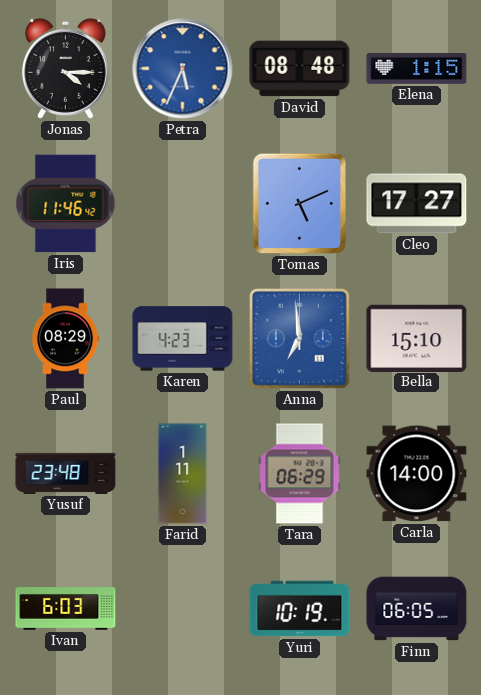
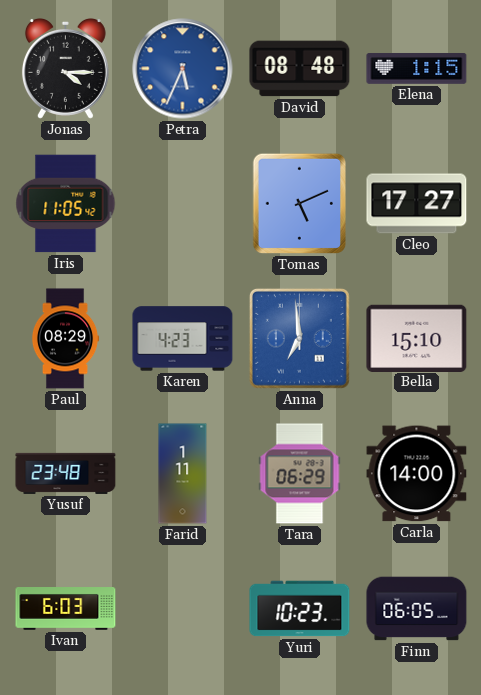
Iris: 11:46 -> 11:05 (66, 204)
Yuri: 10:19 -> 10:23 (300, 609)
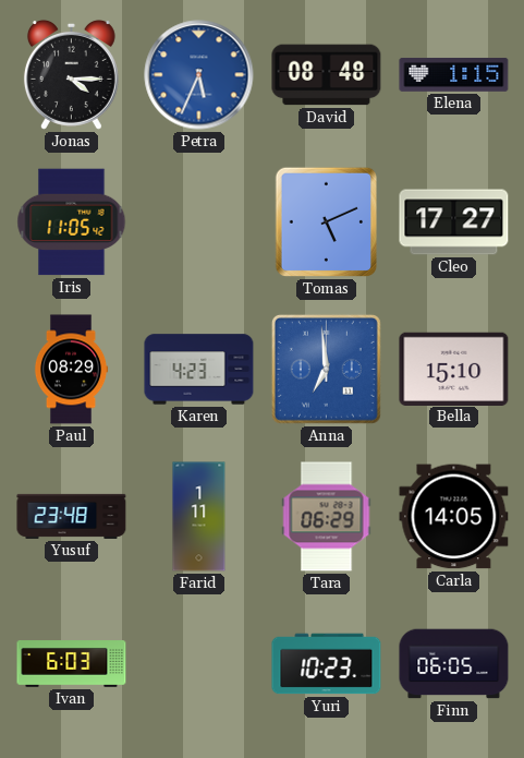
Carla: 14:00 -> 14:05 (454, 517)
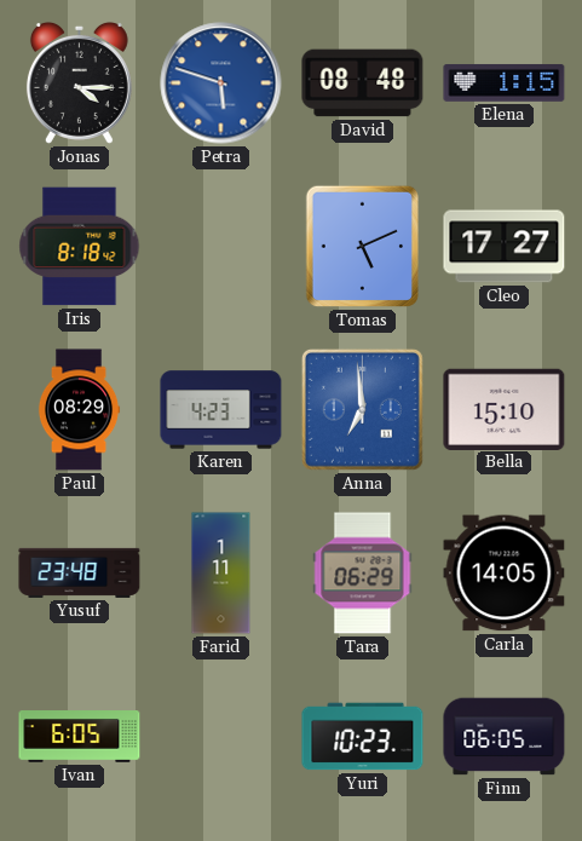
Petra: 5:34 -> 5:48 (221, 83)
Iris: 11:05 -> 8:18 (80, 247)
Ivan: 6:03 -> 6:05 (80, 737)
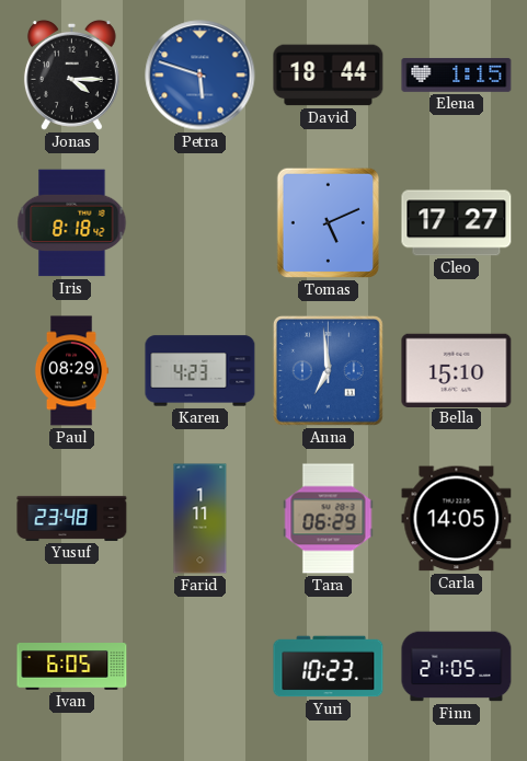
David: 08:48 -> 18:44 (329, 76)
Finn: 06:05 -> 21:05 (457, 667)
